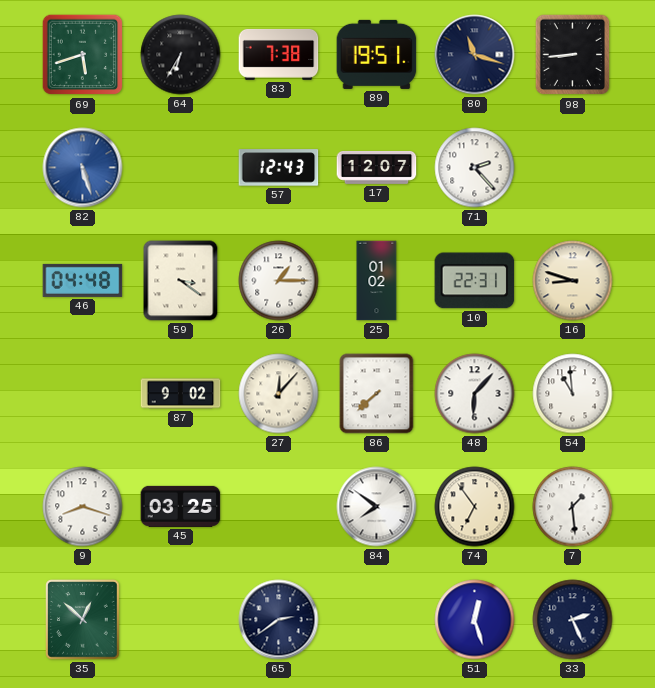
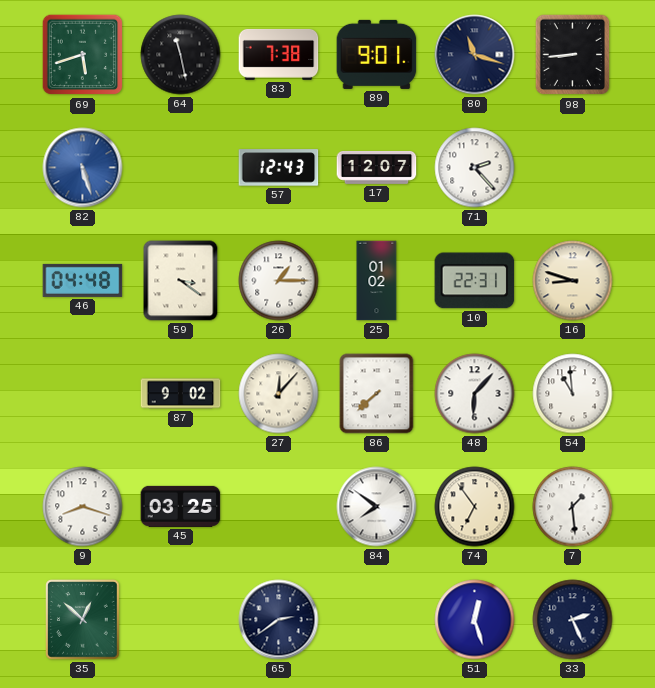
64: 6:35 -> 11:28 (181, 55)
89: 19:51 -> 9:01 (377, 54)
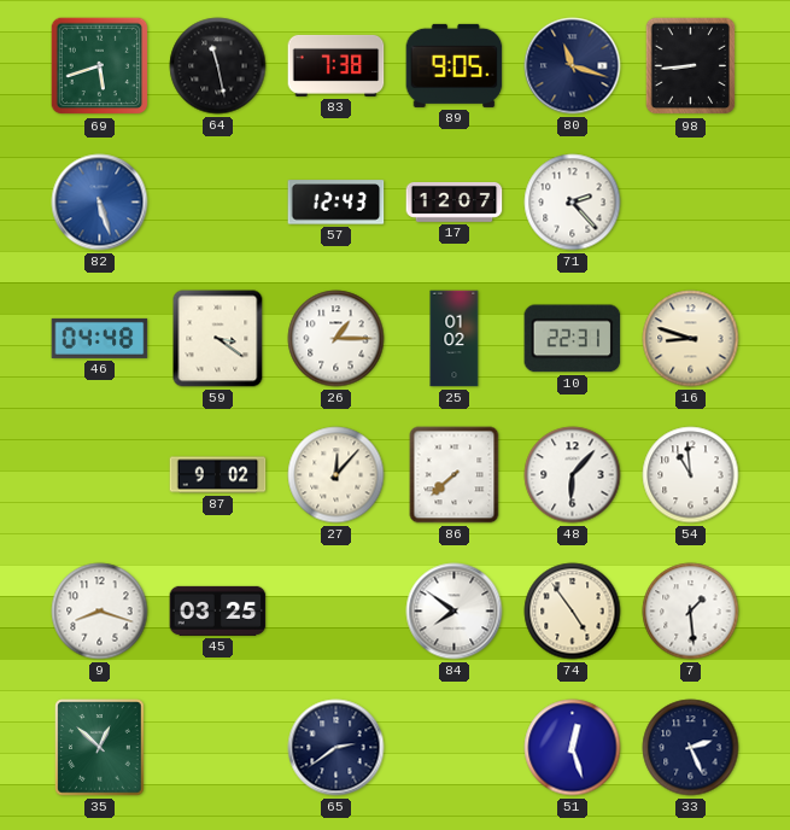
89: 9:01 -> 9:05 (455, 65)
74: 6:54 -> 4:54 (573, 612)
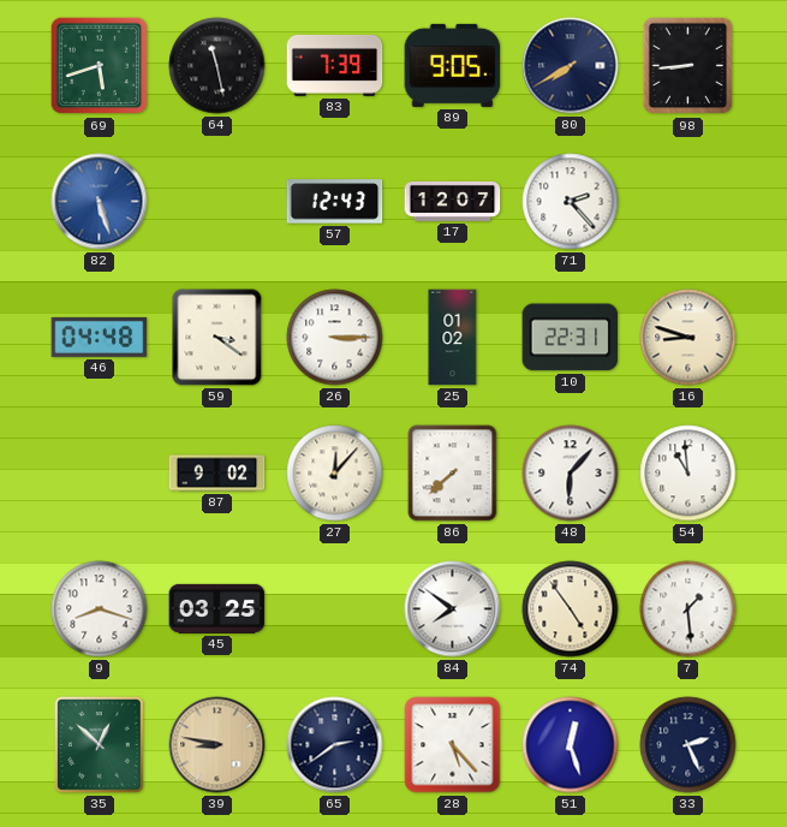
83: 7:38 -> 7:39 (335, 65)
80: 11:18 -> 7:40 (571, 66)
26: 1:15 -> 3:15 (335, 338)
39: none -> 8:47 (217, 745)
28: none -> 5:23 (453, 745)
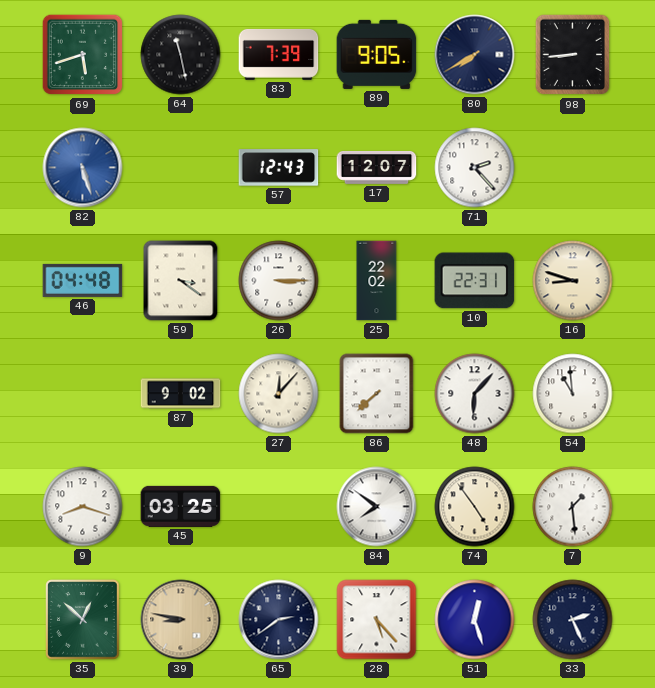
25: 01:02 -> 22:02 (377, 281)
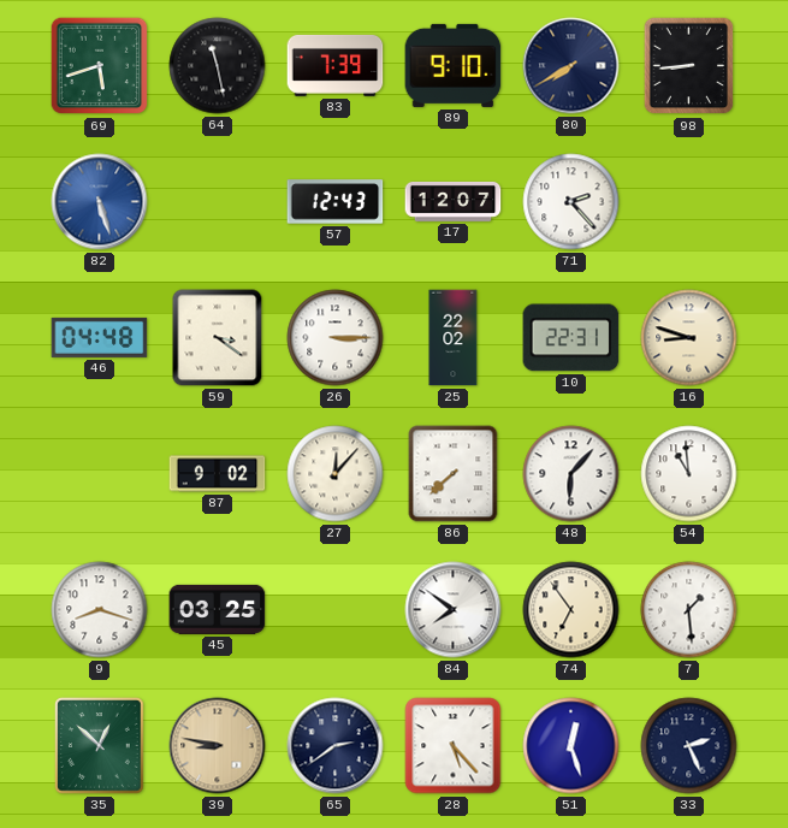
89: 9:05 -> 9:10 (454, 65)
74: 4:54 -> 6:54 (571, 610)
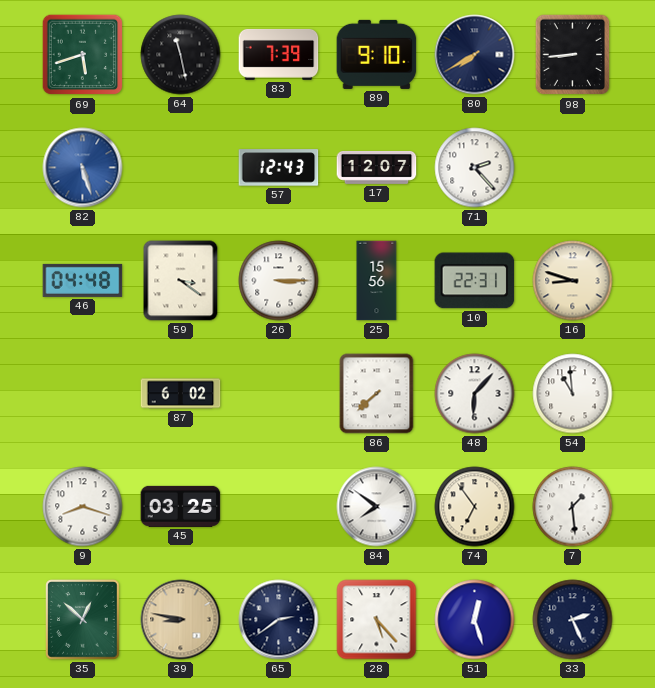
25: 22:02 -> 15:56 (377, 281)
87: 9:02 -> 6:02 (181, 394)
27: 12:07 -> none (336, 474)
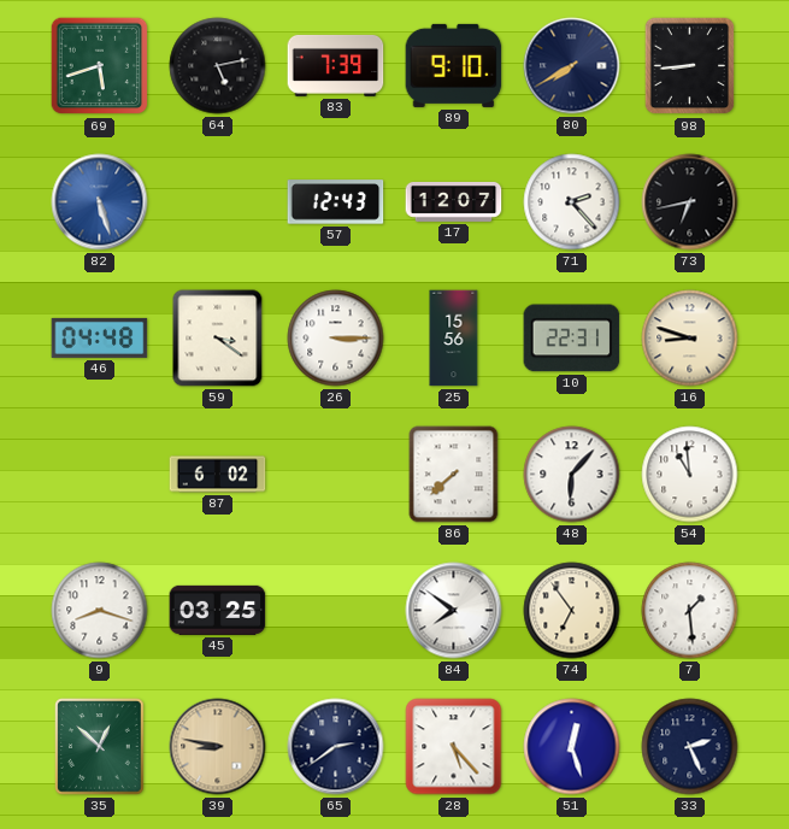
64: 11:28 -> 5:13 (218, 66)
73: none -> 6:43 (690, 202)
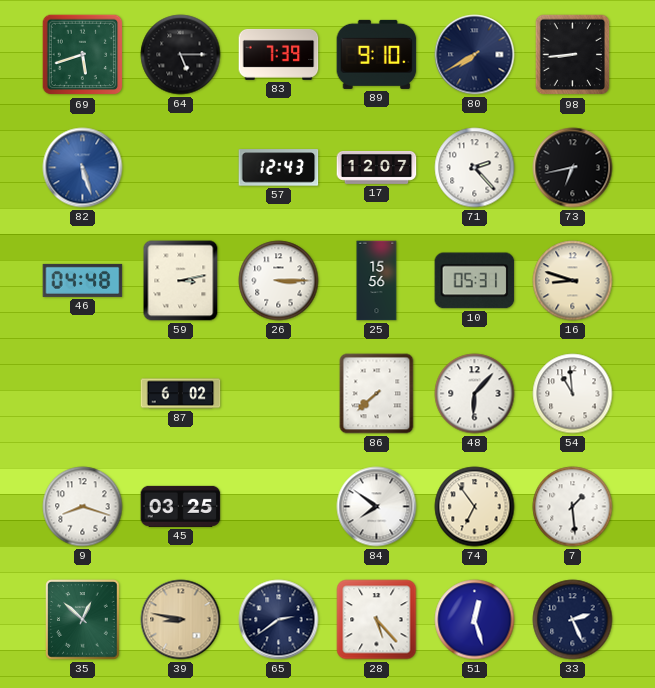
64: 5:13 -> 5:15 (181, 55)
59: 3:21 -> 3:13 (181, 281)
10: 22:31 -> 05:31 (475, 281)
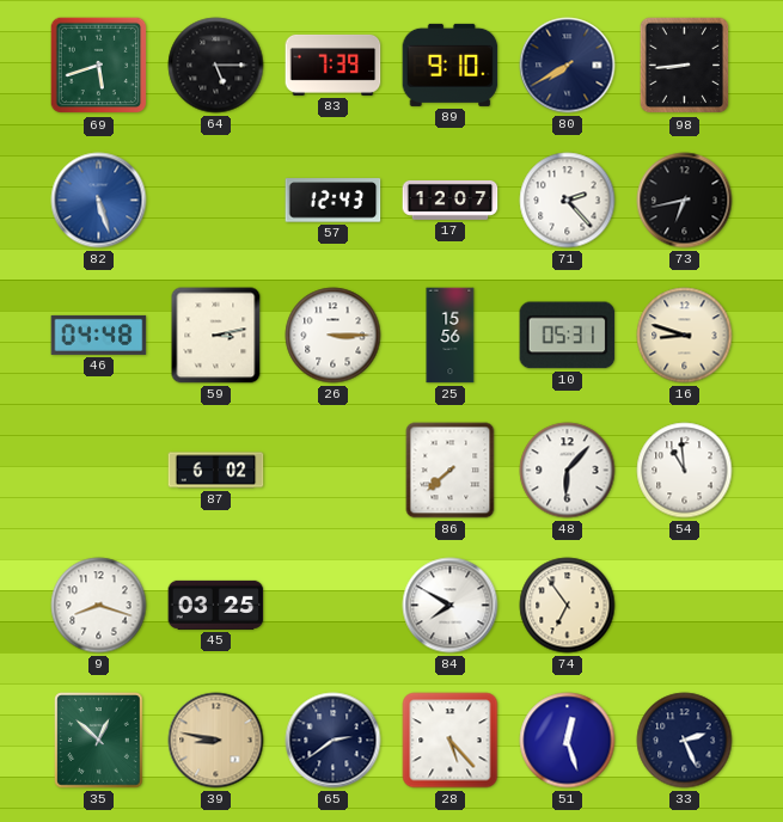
84: 7:51 -> 7:50 (451, 606)
7: 1:29 -> none (573, 507)
